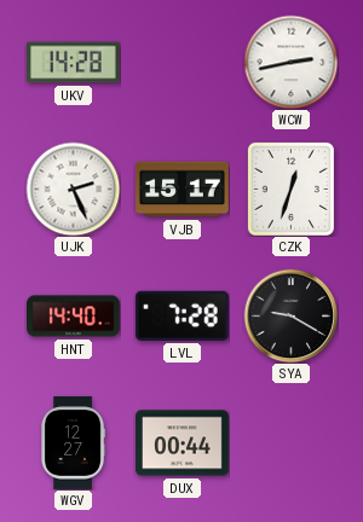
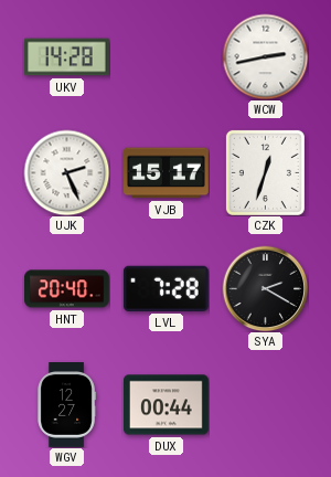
HNT: 14:40 -> 20:40 (67, 289)
SYA: 9:20 -> 2:20 (265, 288)
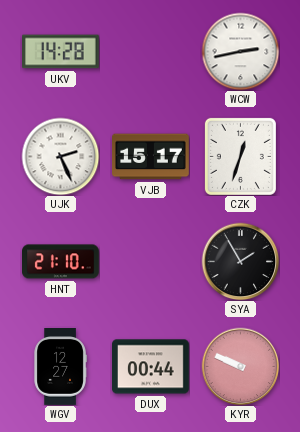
HNT: 20:40 -> 21:10 (61, 262)
LVL: 7:28 -> none (165, 288)
SYA: 2:20 -> 1:55 (240, 261)
KYR: none -> 9:49 (240, 366)
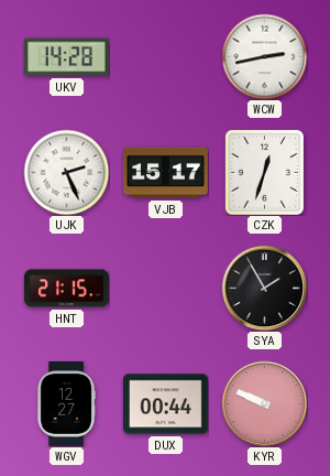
HNT: 21:10 -> 21:15 (67, 289)
